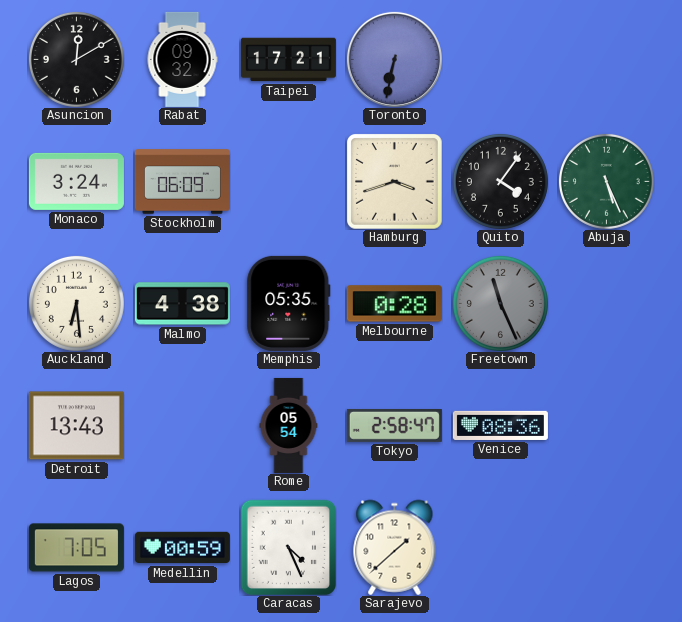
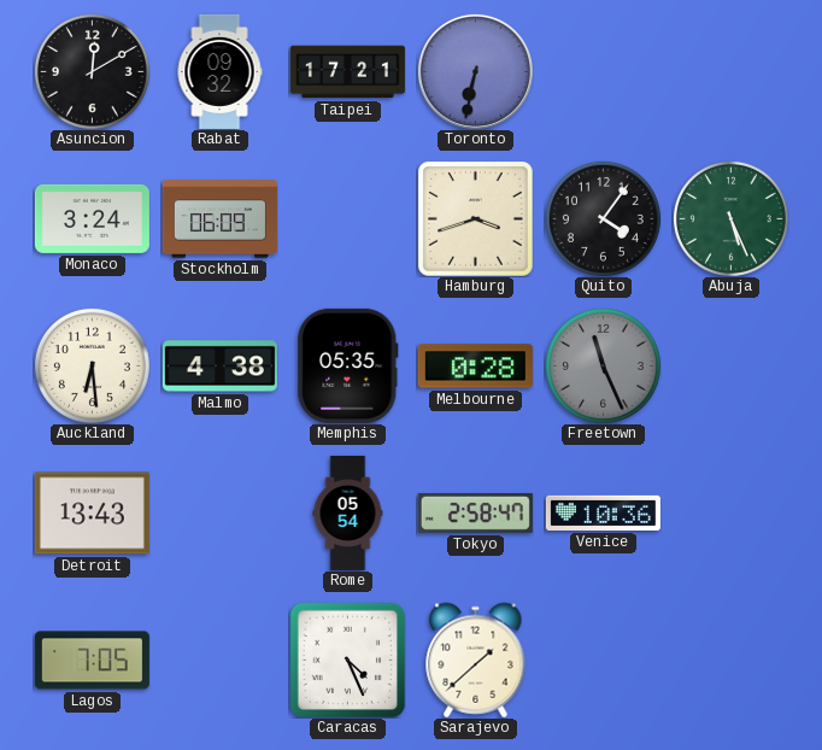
Venice: 08:36 -> 10:36 (603, 512)
Medellin: 00:59 -> none (182, 548)
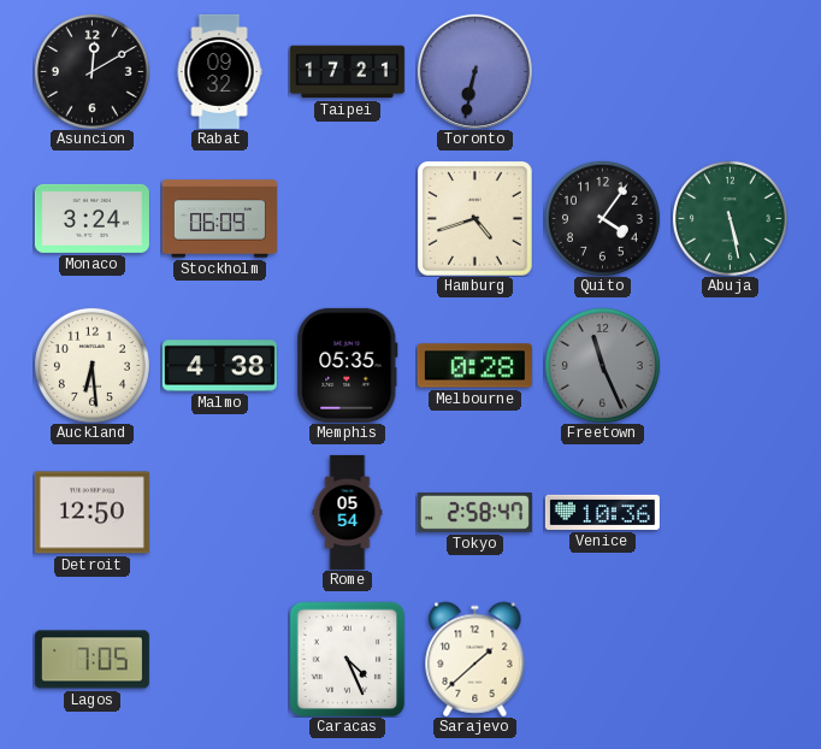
Hamburg: 3:42 -> 4:42 (476, 219)
Abuja: 5:26 -> 5:28 (730, 218)
Detroit: 13:43 -> 12:50 (91, 513)
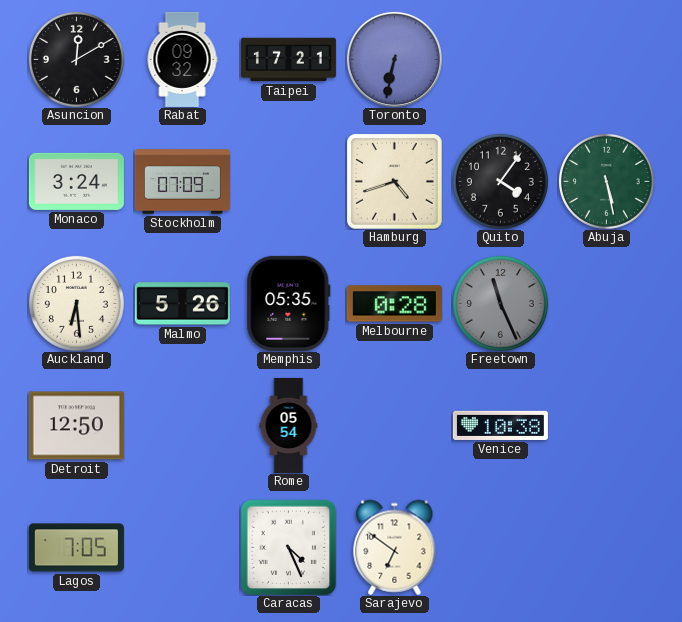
Stockholm: 06:09 -> 07:09 (182, 182)
Malmo: 4:38 -> 5:26 (182, 304)
Tokyo: 2:58 -> none (474, 512)
Venice: 10:36 -> 10:38 (500, 425)
Sarajevo: 1:38 -> 6:51 (395, 547)
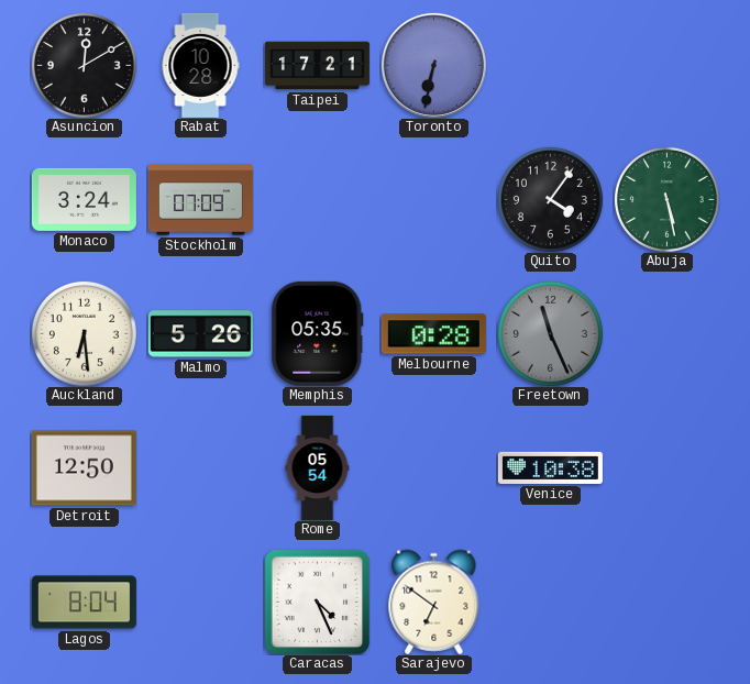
Rabat: 09:32 -> 10:28 (200, 65)
Hamburg: 4:42 -> none (395, 182)
Lagos: 7:05 -> 8:04 (84, 603)
